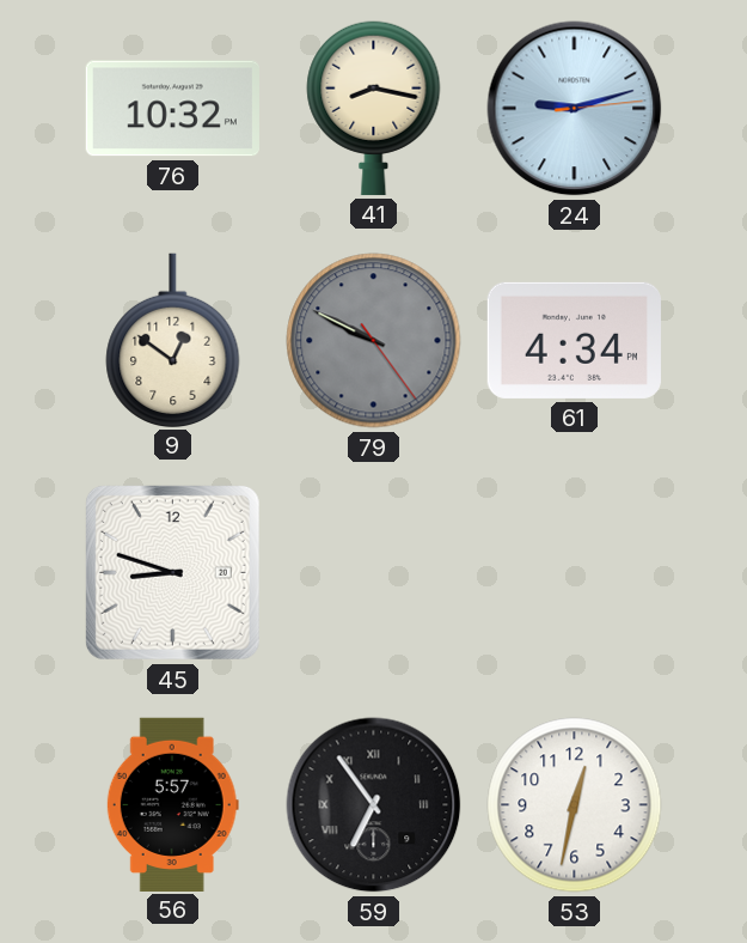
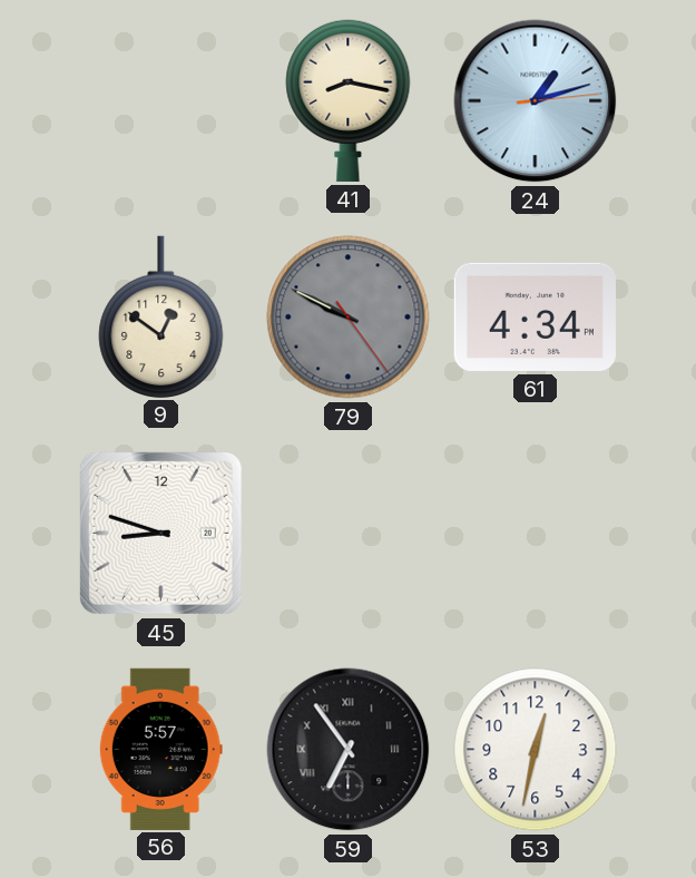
76: 10:32 -> none (172, 109)
24: 9:12 -> 1:12 (536, 101)
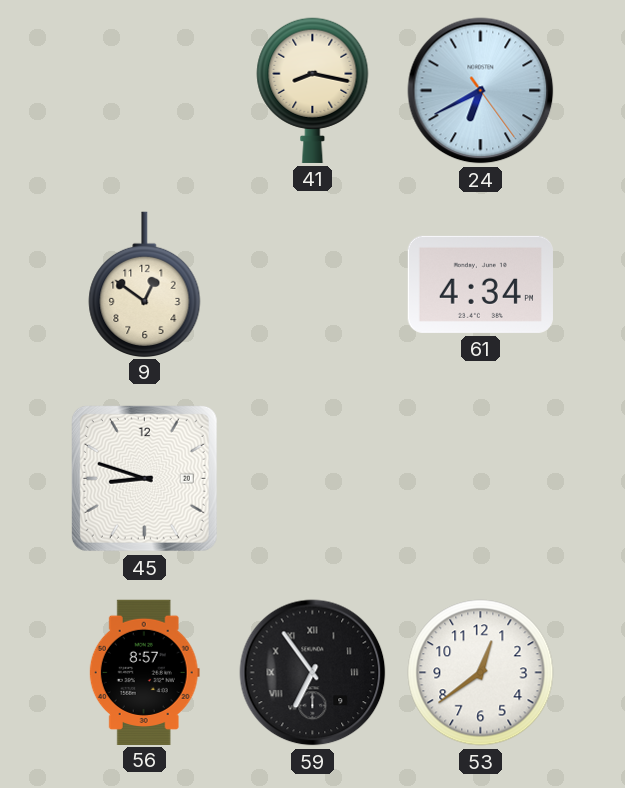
24: 1:12 -> 6:40 (481, 91)
79: 9:49 -> none (349, 318)
56: 5:57 -> 8:57 (144, 672)
53: 12:32 -> 12:39 (481, 673)
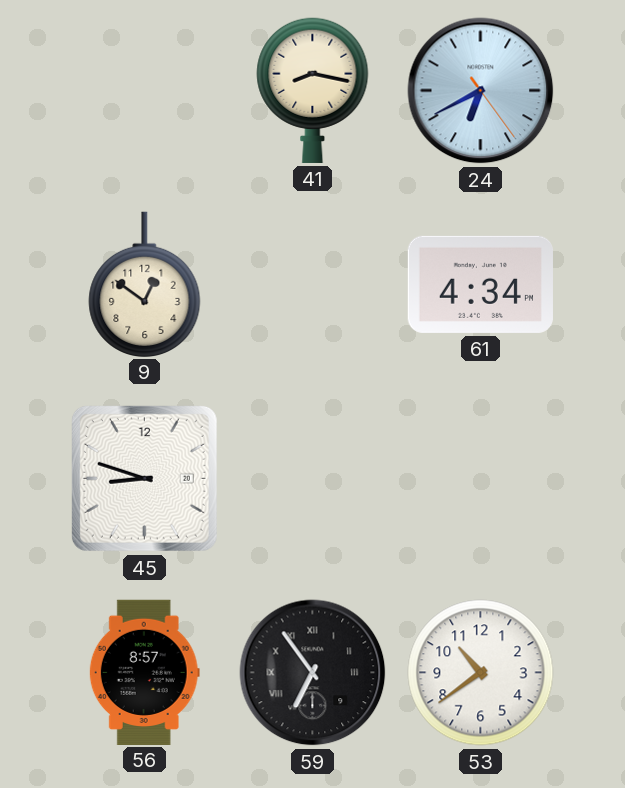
53: 12:39 -> 10:39 (481, 673)
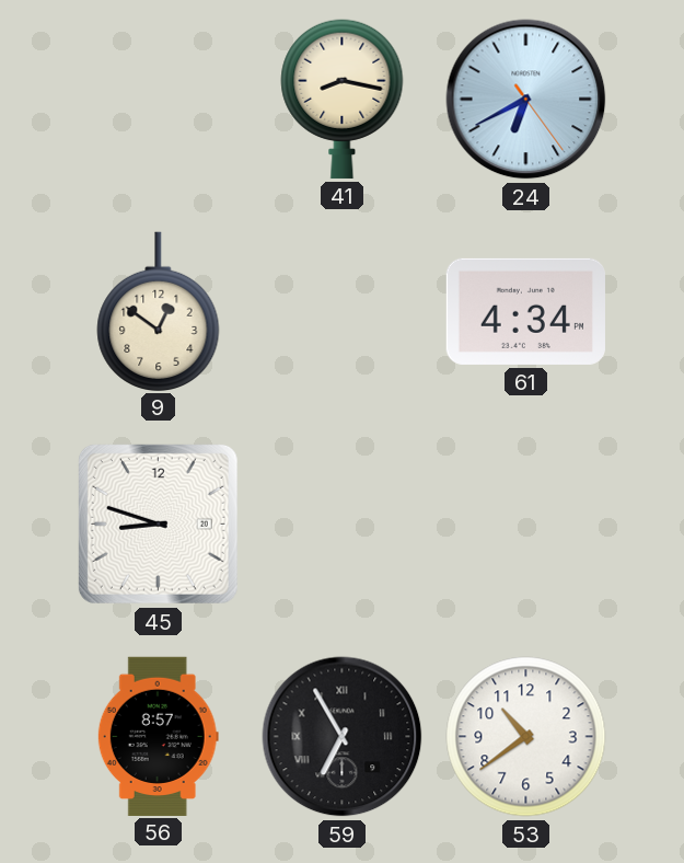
59: 6:54 -> 6:55 (343, 737)
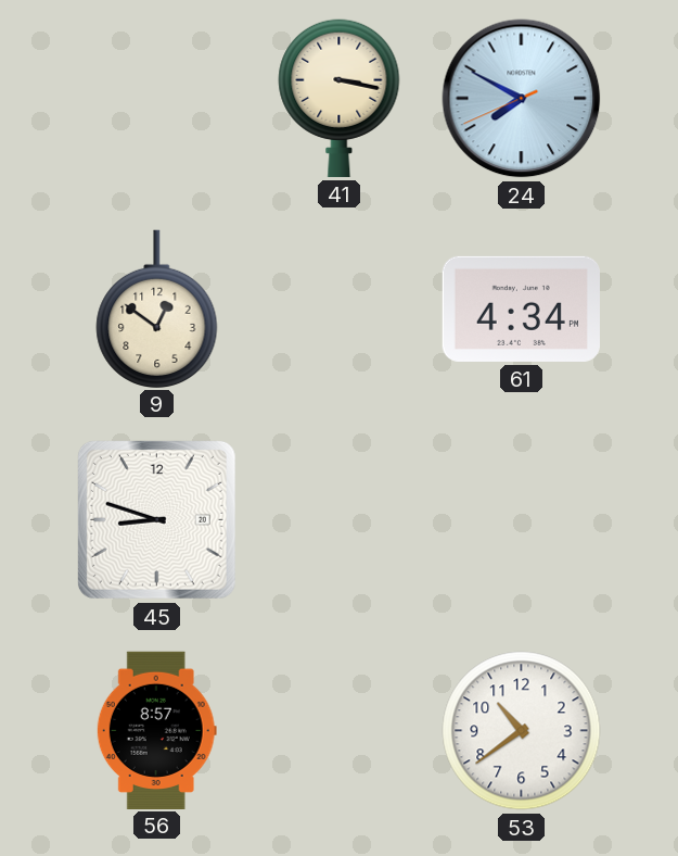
41: 8:17 -> 3:17 (340, 98)
24: 6:40 -> 7:49 (522, 99)
59: 6:55 -> none (343, 737)
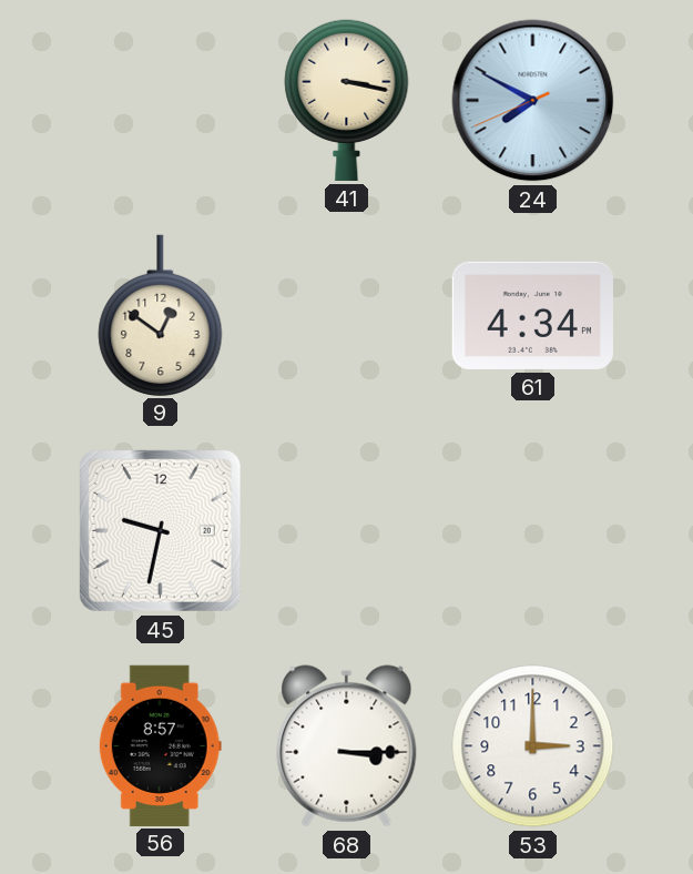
45: 8:48 -> 9:32 (160, 530)
68: none -> 3:15 (347, 746)
53: 10:39 -> 3:00 (533, 746)
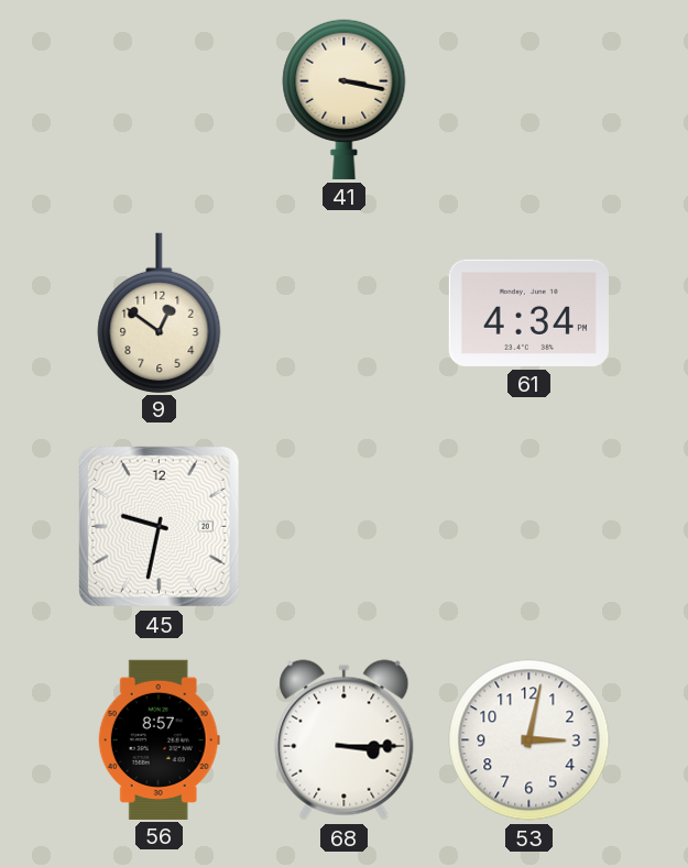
24: 7:49 -> none (533, 101)
53: 3:00 -> 3:02 (529, 740)
